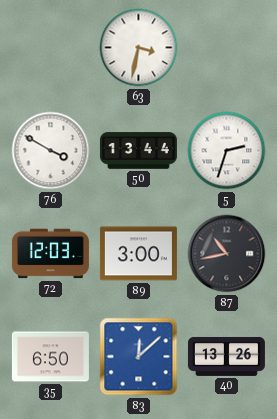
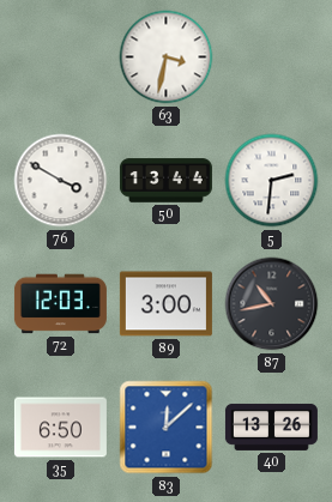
5: 2:33 -> 2:31 (272, 181)
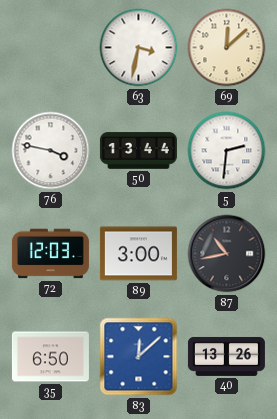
69: none -> 12:08 (227, 48)
76: 3:50 -> 3:47 (51, 151)
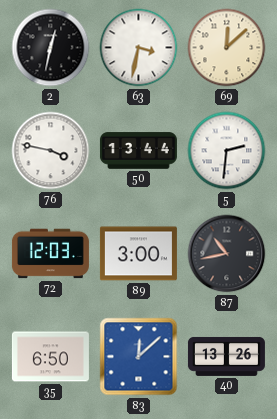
2: none -> 12:32 (51, 48)
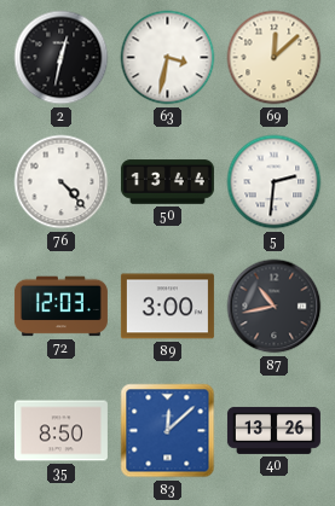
76: 3:47 -> 4:23 (62, 182)
35: 6:50 -> 8:50 (60, 431)
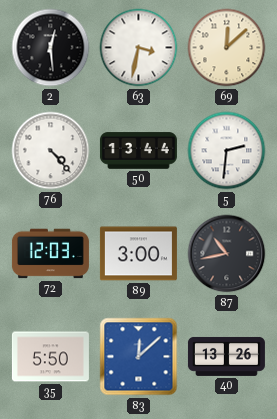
2: 12:32 -> 12:29 (51, 48)
35: 8:50 -> 5:50 (50, 357)
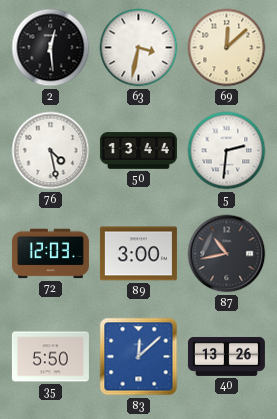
76: 4:23 -> 4:28 (51, 151)
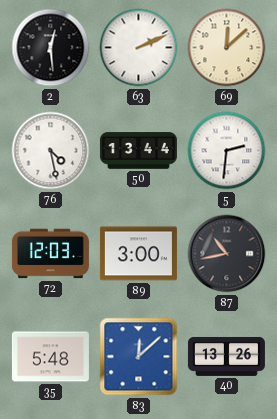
63: 3:32 -> 2:11 (139, 48)
35: 5:50 -> 5:48 (50, 357)
